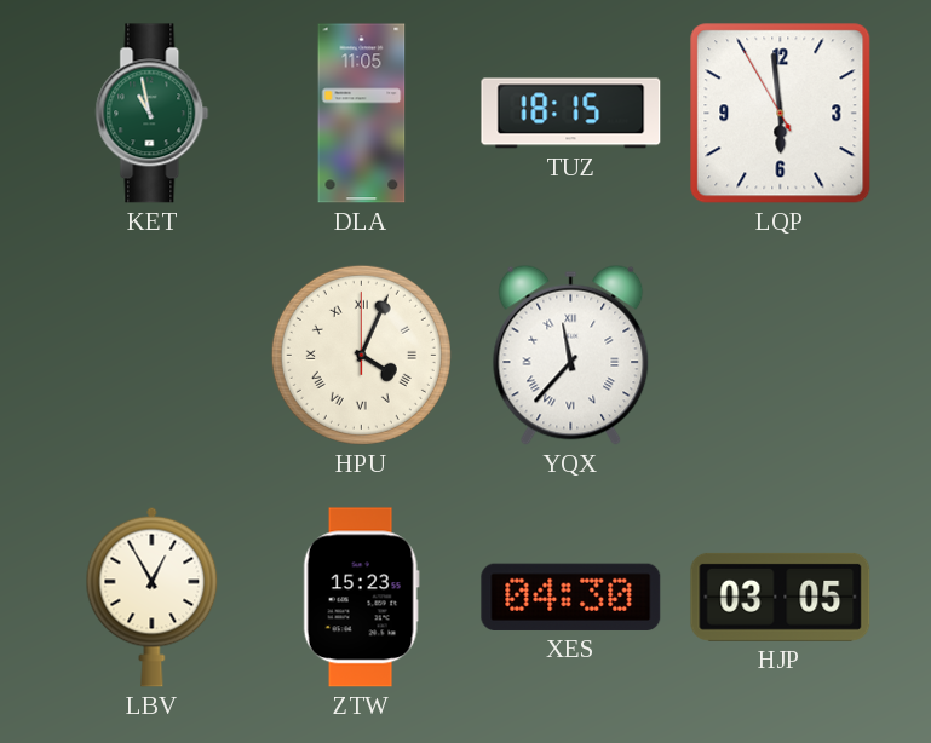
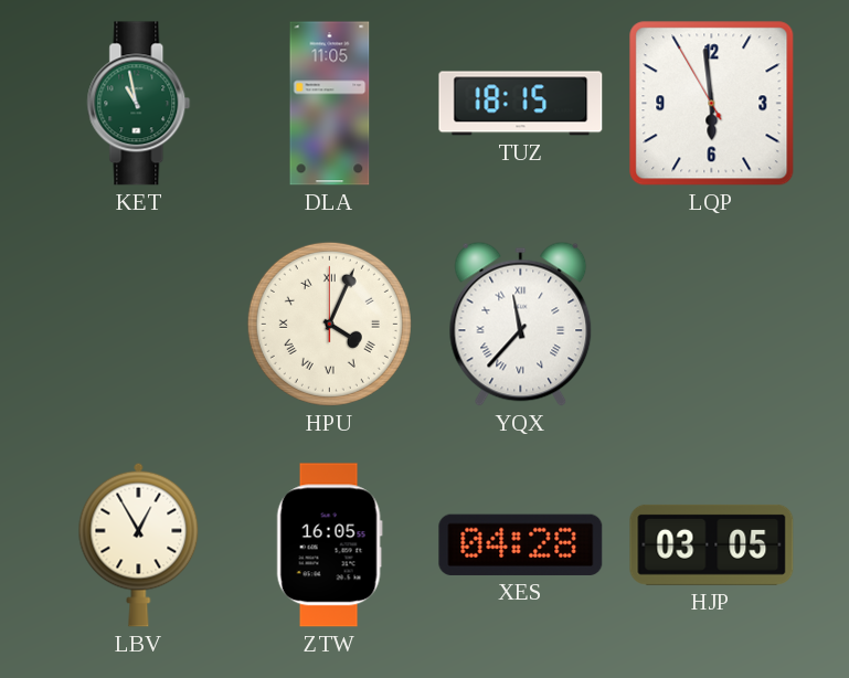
ZTW: 15:23 -> 16:05 (329, 545)
XES: 04:30 -> 04:28 (521, 544)
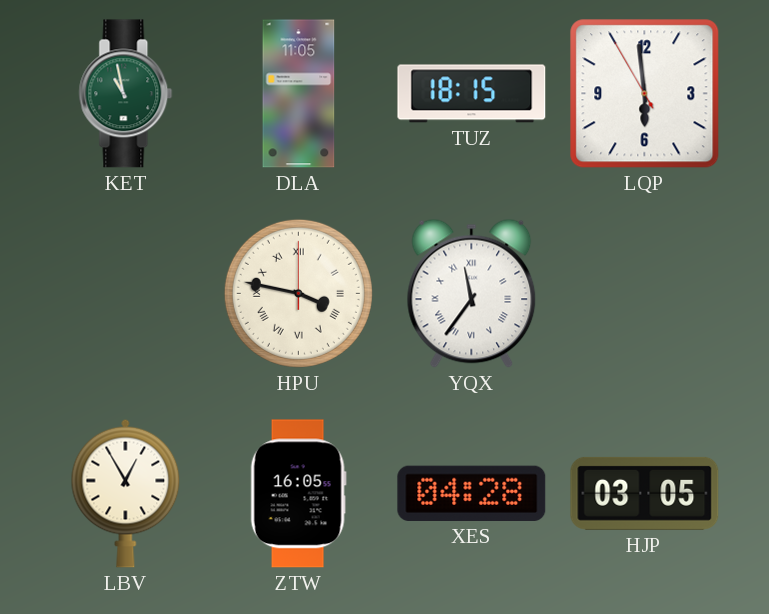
HPU: 4:04 -> 3:47 (298, 293)
YQX: 11:37 -> 11:36 (472, 293)
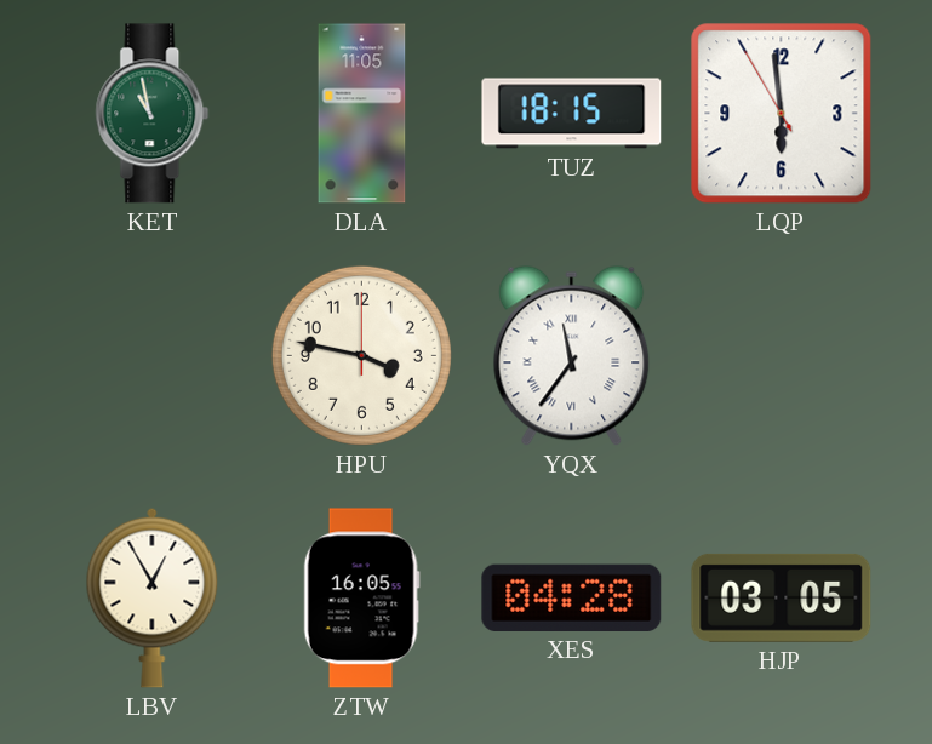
HPU numerals: Roman -> Arabic (361, 355)
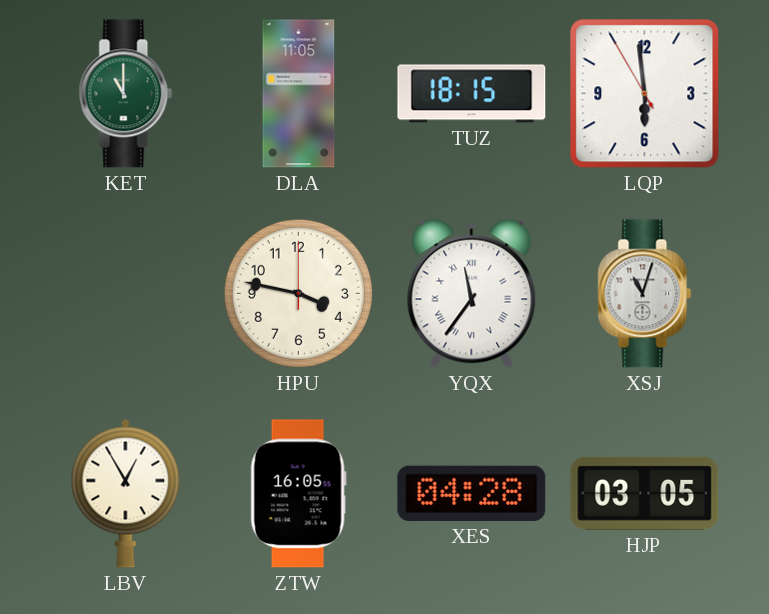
KET: 10:58 -> 11:00 (126, 94)
XSJ: none -> 11:03 (645, 294)
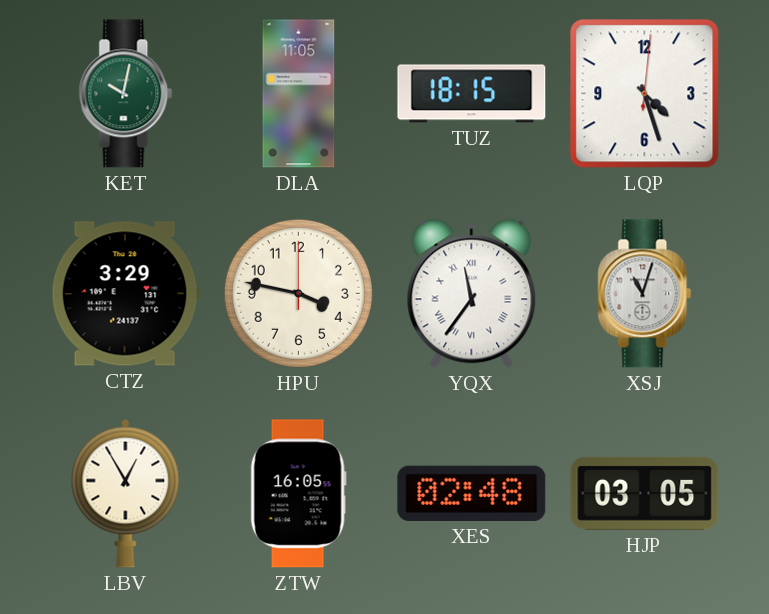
KET: 11:00 -> 10:02 (126, 94)
LQP: 5:58 -> 4:27 (645, 94)
CTZ: none -> 3:29 (125, 294)
XES: 04:28 -> 02:48 (472, 493)
